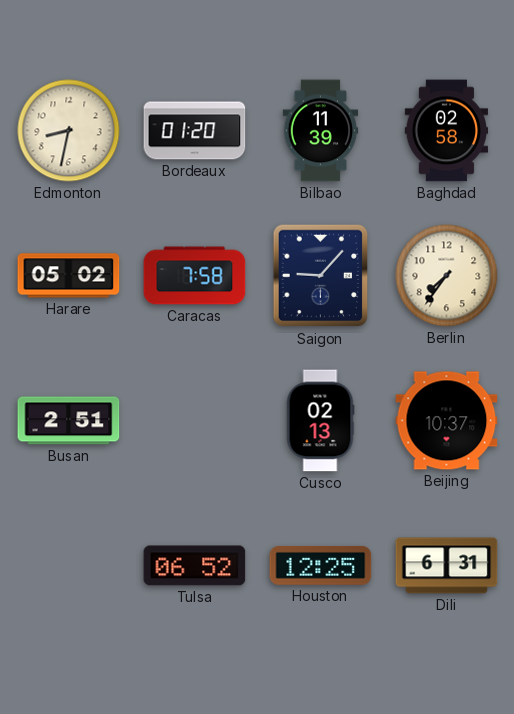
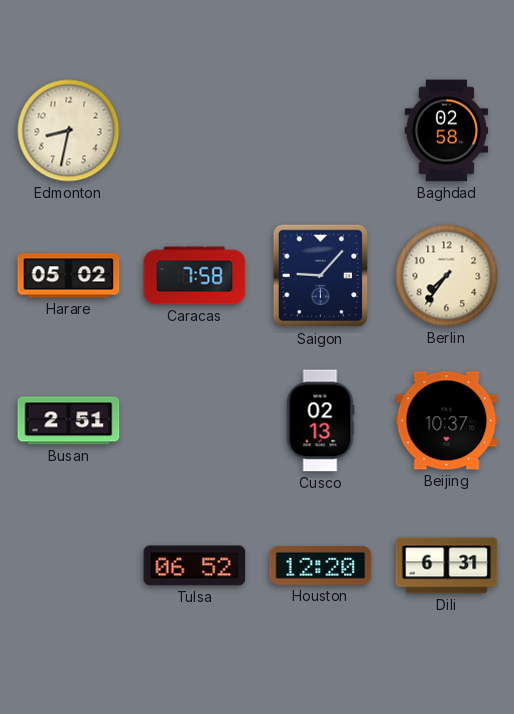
Bordeaux: 01:20 -> none (195, 131)
Bilbao: 11:39 -> none (321, 131)
Houston: 12:25 -> 12:20 (321, 565)
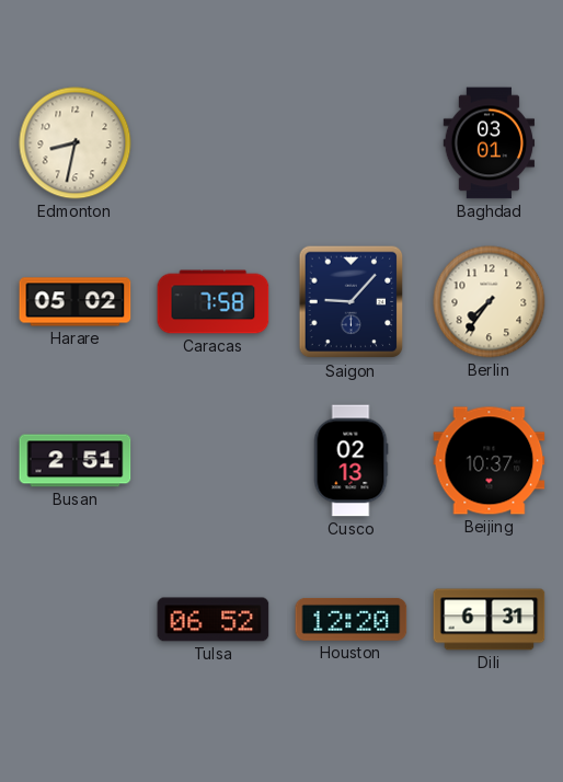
Baghdad: 02:58 -> 03:01 (490, 143)
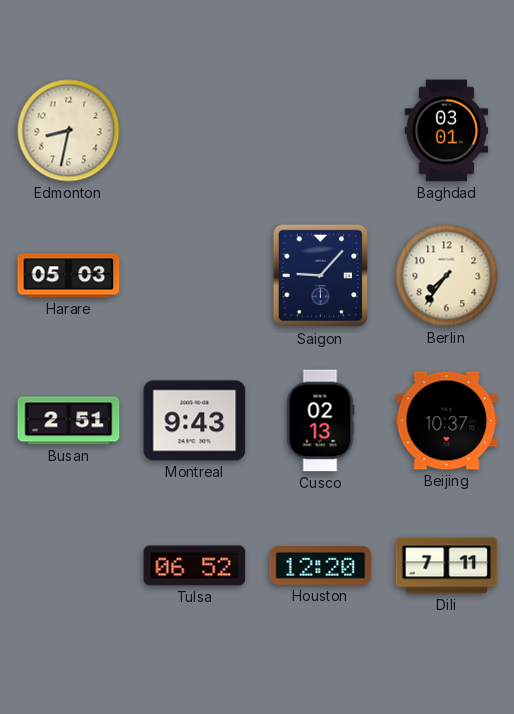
Harare: 05:02 -> 05:03 (69, 276)
Caracas: 7:58 -> none (214, 302)
Montreal: none -> 9:43 (195, 421)
Dili: 6:31 -> 7:11 (447, 566)
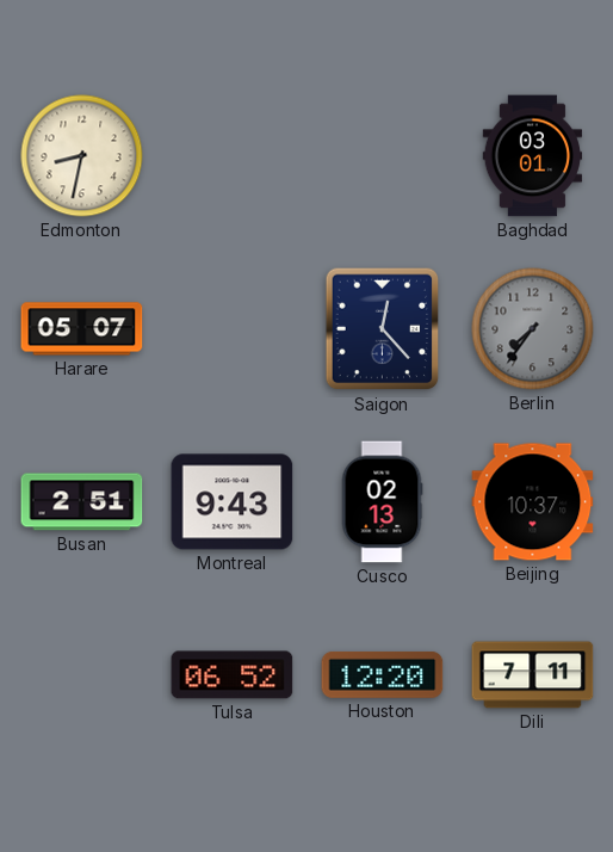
Harare: 05:03 -> 05:07 (82, 329)
Saigon: 9:07 -> 12:23 (383, 329)
Berlin dial: cream -> grey (533, 329)
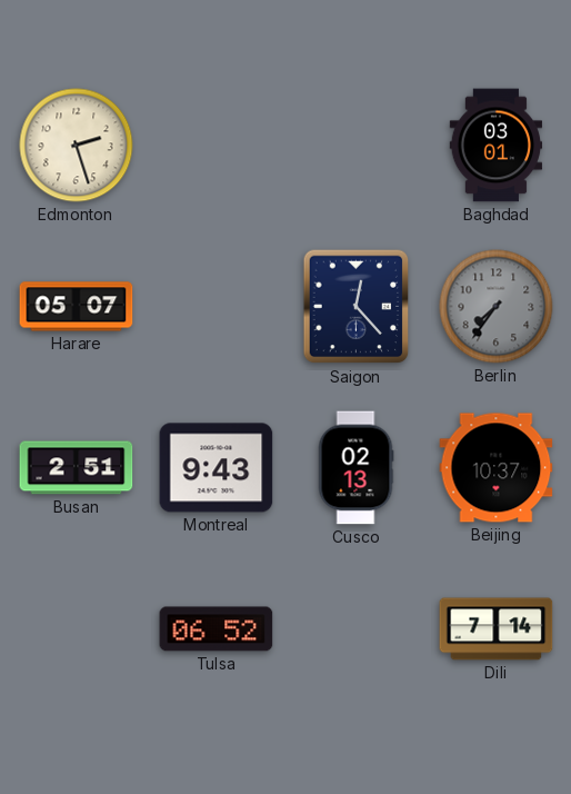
Edmonton: 8:32 -> 2:27 (77, 146)
Houston: 12:20 -> none (383, 674)
Dili: 7:11 -> 7:14 (497, 629)
